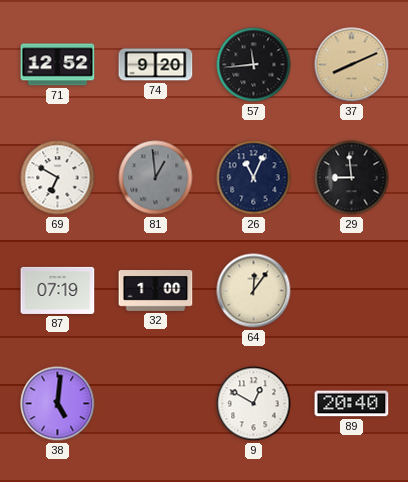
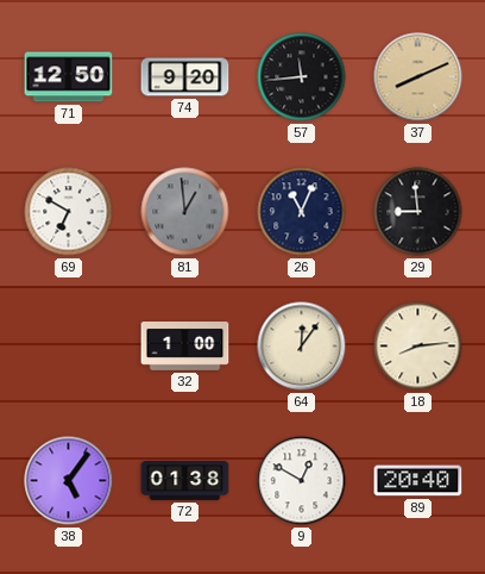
71: 12:52 -> 12:50 (69, 77)
87: 07:19 -> none (58, 290)
18: none -> 8:14 (418, 347)
38: 5:01 -> 5:06 (69, 481)
72: none -> 01:38 (185, 480)
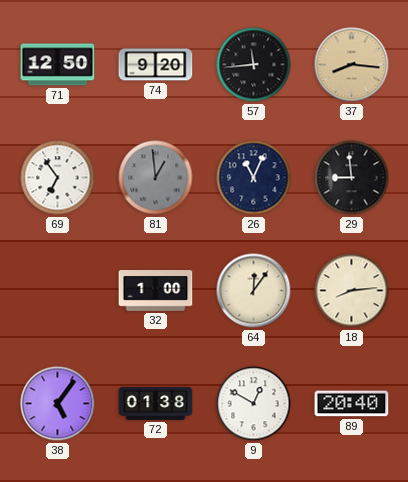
37: 8:11 -> 8:16 (352, 65)
69: 6:50 -> 6:54 (58, 178)
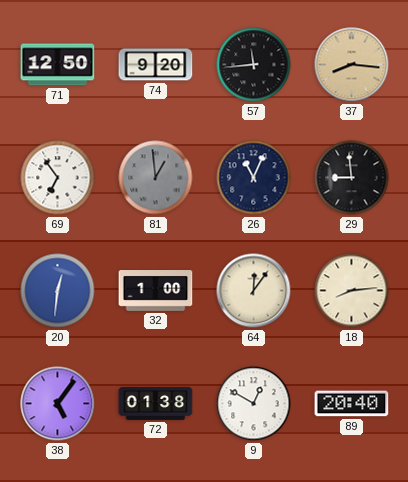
20: none -> 12:31 (58, 291)
